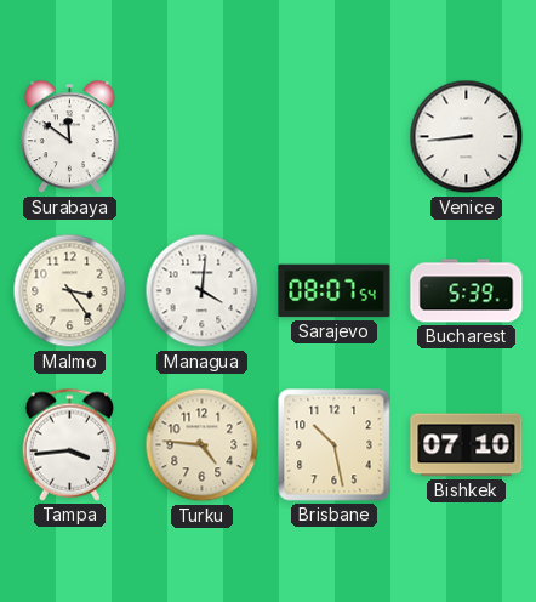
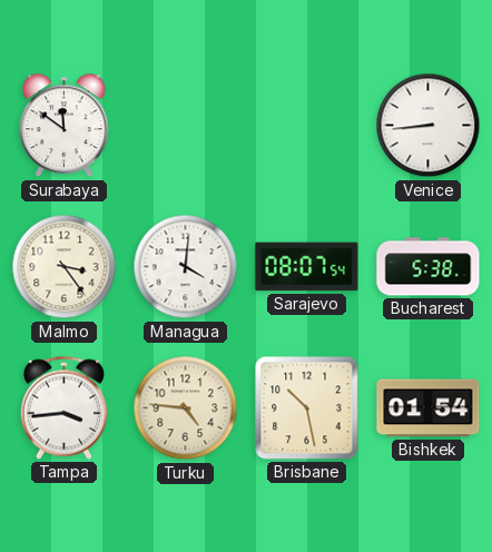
Bucharest: 5:39 -> 5:38 (429, 267)
Bishkek: 07:10 -> 01:54 (429, 408)
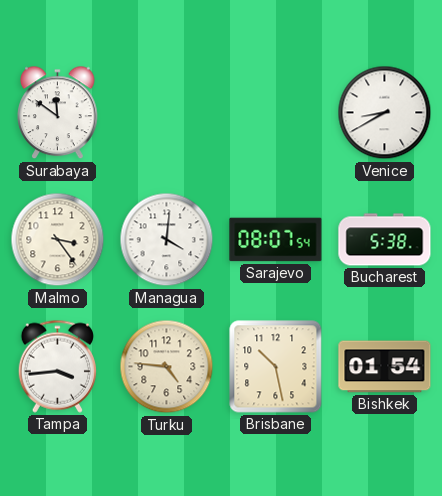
Venice: 8:44 -> 8:40 (385, 113)
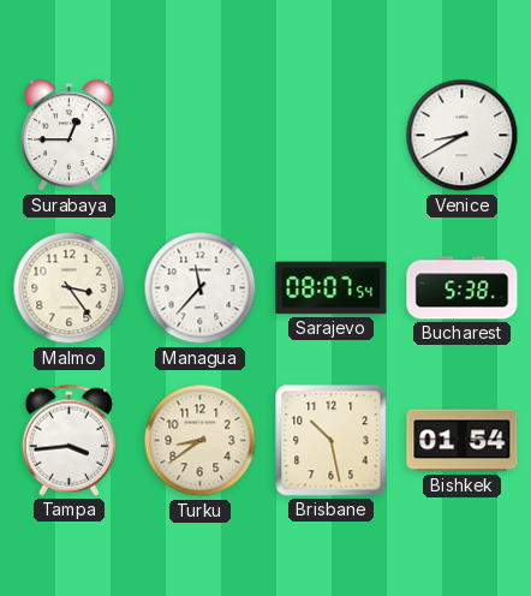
Surabaya: 11:51 -> 12:45 (70, 136)
Managua: 4:01 -> 11:37 (201, 288)
Turku: 4:46 -> 8:39 (201, 441)
